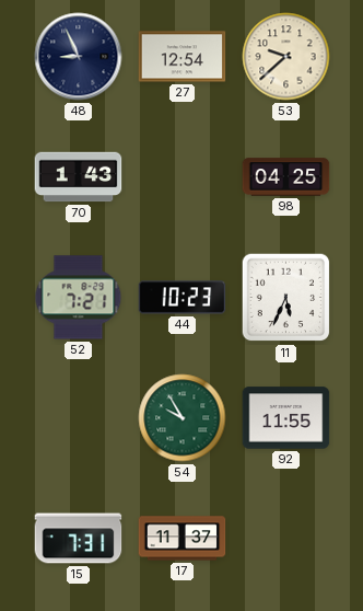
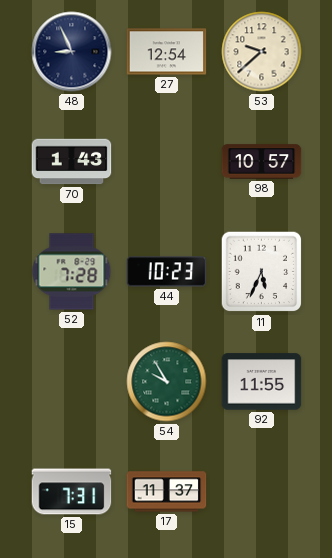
98: 04:25 -> 10:57 (262, 162)
52: 7:21 -> 7:28 (72, 272)
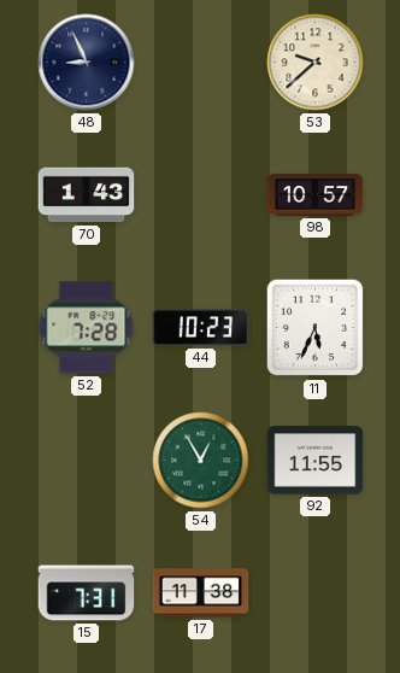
27: 12:54 -> none (167, 52)
54: 9:55 -> 12:55 (201, 461)
17: 11:37 -> 11:38 (201, 593)
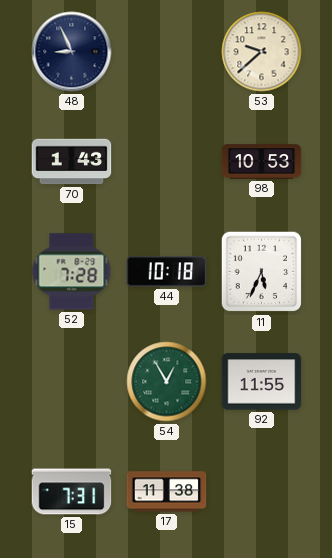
98: 10:57 -> 10:53 (262, 162)
44: 10:23 -> 10:18 (167, 272)
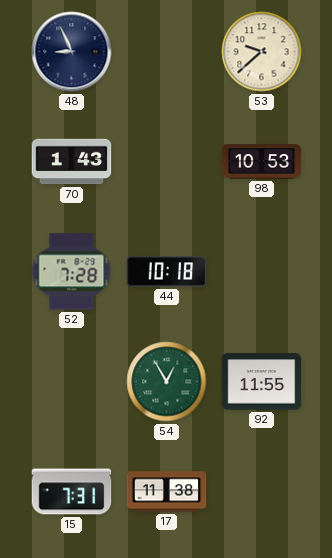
11: 5:34 -> none (262, 272)
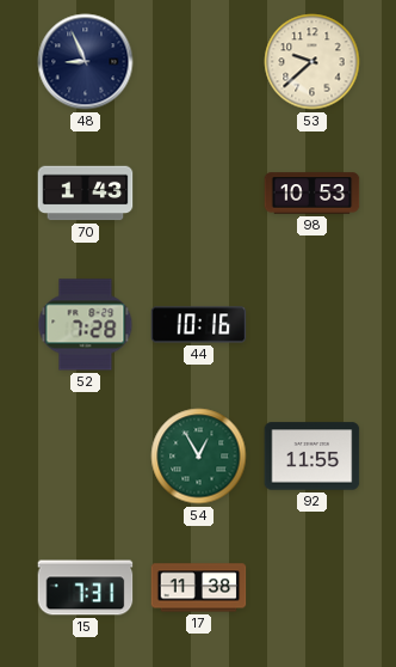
44: 10:18 -> 10:16 (199, 325)
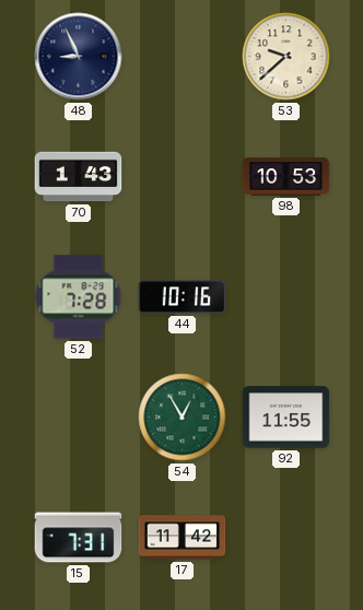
17: 11:38 -> 11:42 (183, 538)
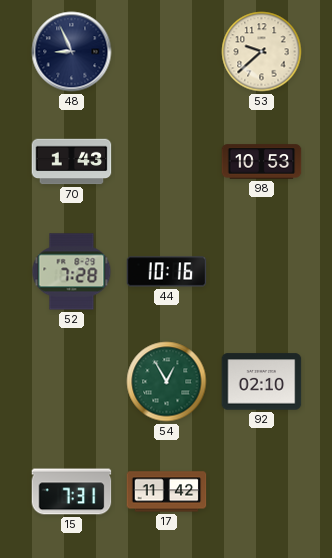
92: 11:55 -> 02:10 (262, 382)
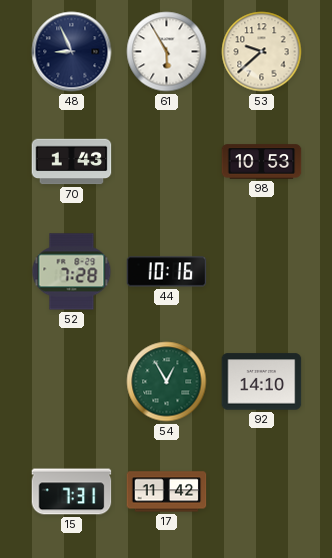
61: none -> 5:55 (167, 52)
92: 02:10 -> 14:10 (262, 382)
